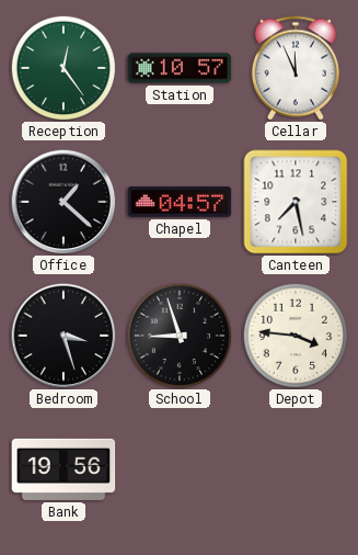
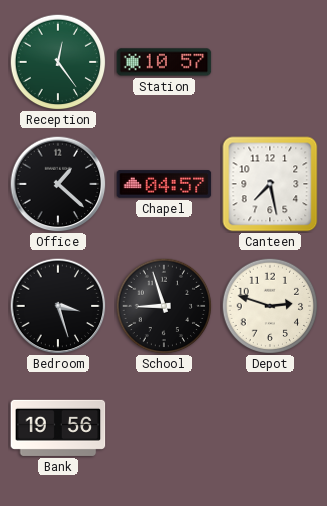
Cellar: 11:56 -> none (296, 68)
Depot: 3:46 -> 2:48 (270, 306)
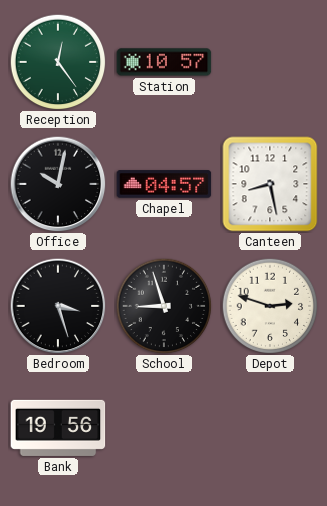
Office: 1:22 -> 10:02 (58, 184)
Canteen: 7:28 -> 8:28 (270, 184)
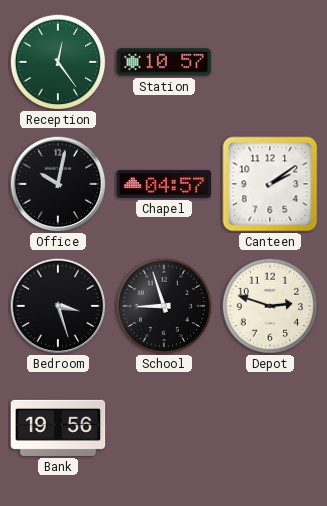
Canteen: 8:28 -> 2:09 (270, 184)
